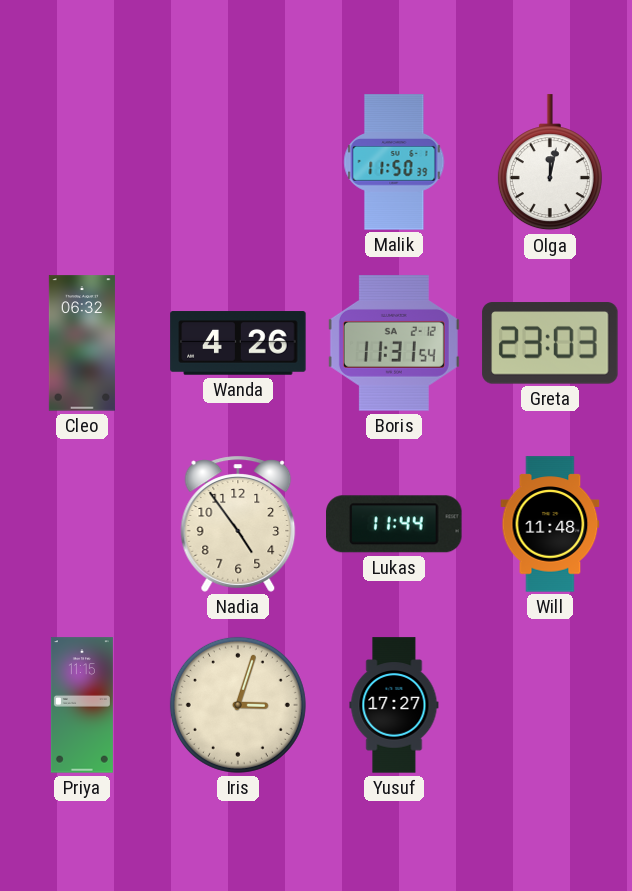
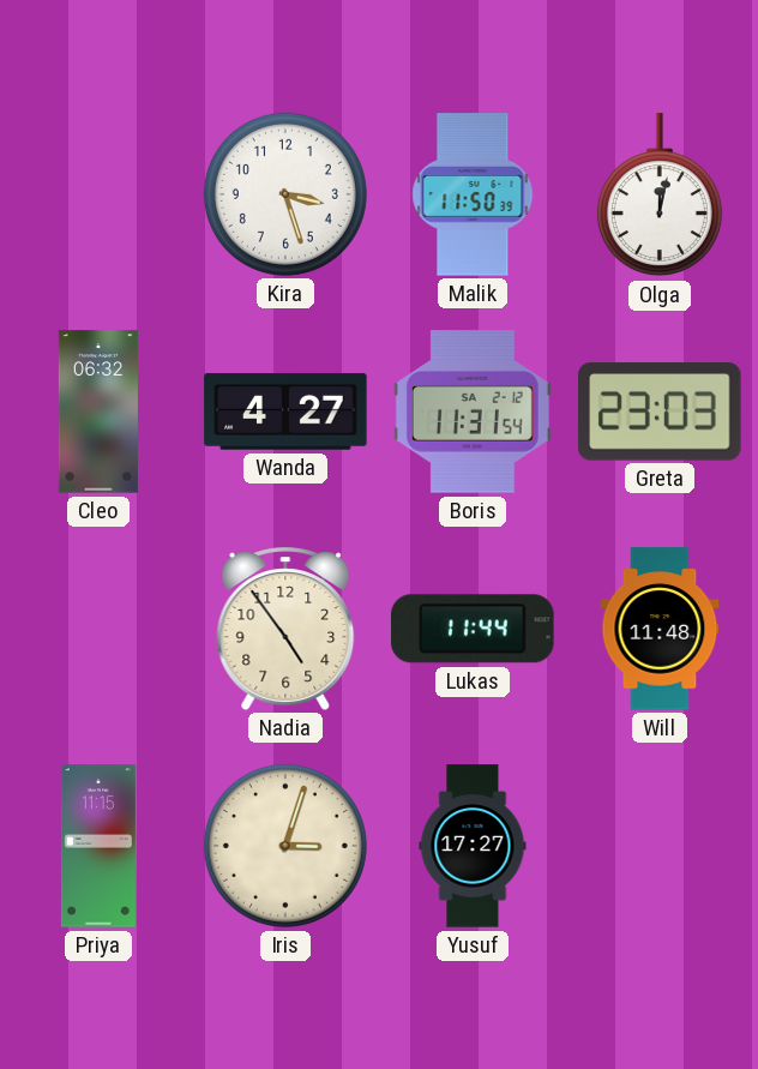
Kira: none -> 3:27 (285, 194)
Wanda: 4:26 -> 4:27 (285, 412)
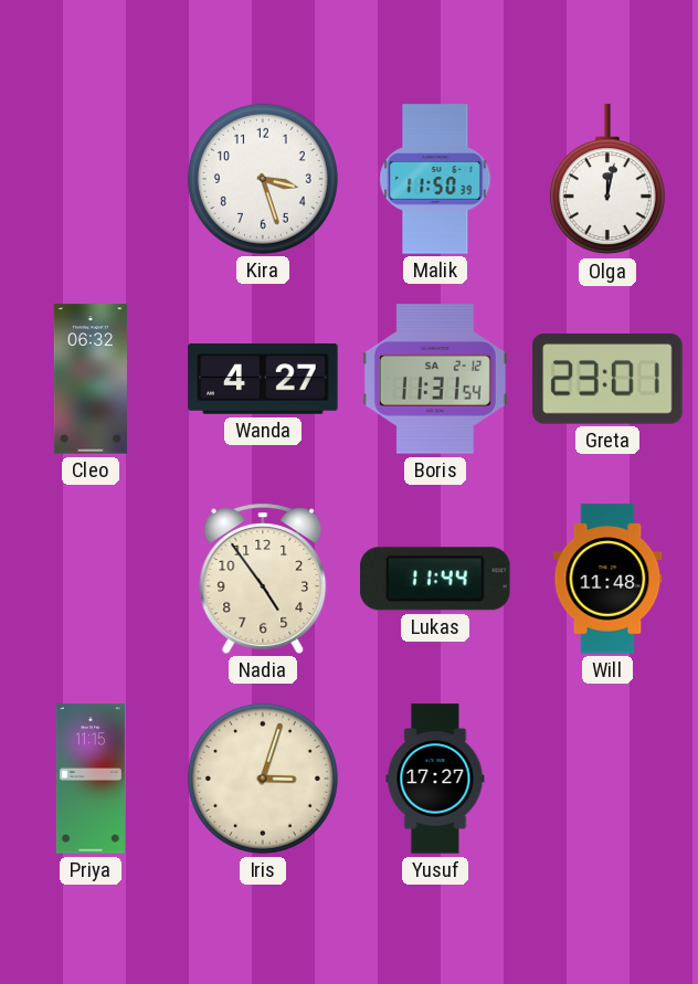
Greta: 23:03 -> 23:01 (607, 379)
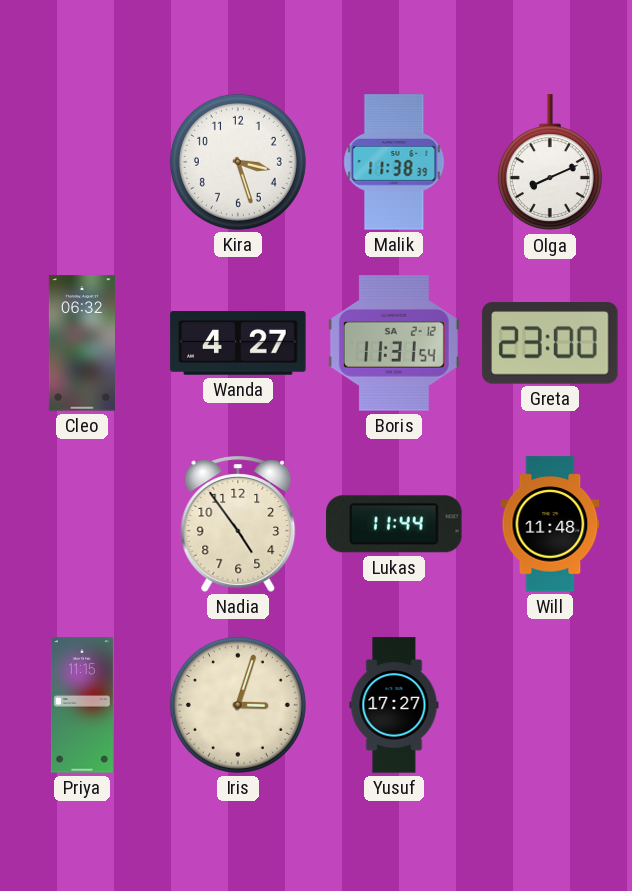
Malik: 11:50 -> 11:38 (394, 162)
Olga: 12:02 -> 8:11 (550, 163)
Greta: 23:01 -> 23:00 (550, 343)
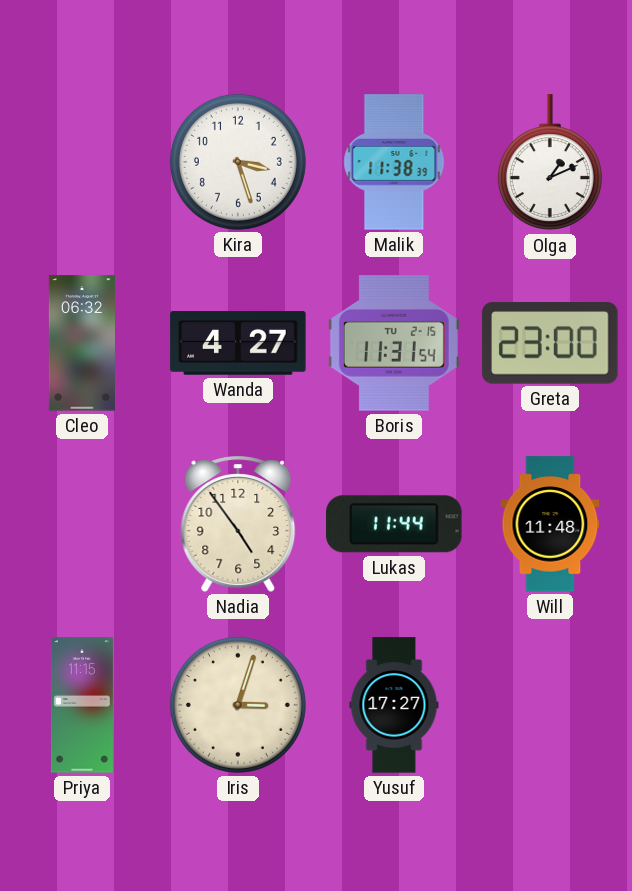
Olga: 8:11 -> 1:11 (550, 163)
Boris date: SA 2-12 -> TU 2-15 (394, 343)
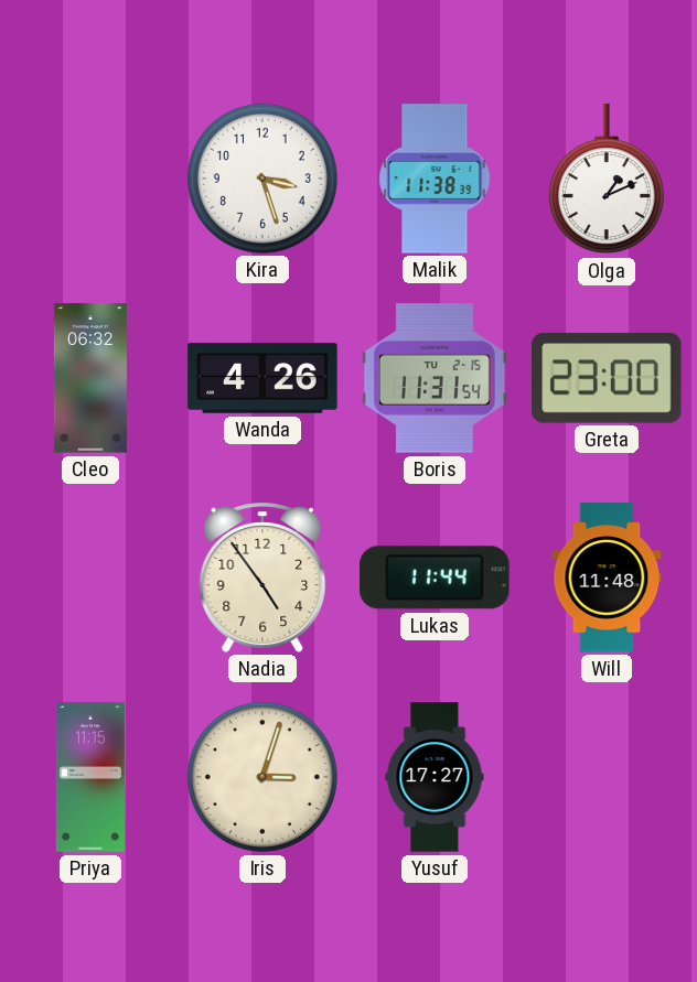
Wanda: 4:27 -> 4:26 (262, 378)
